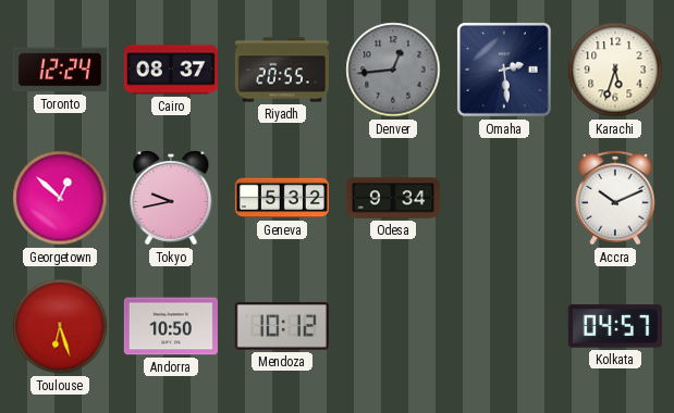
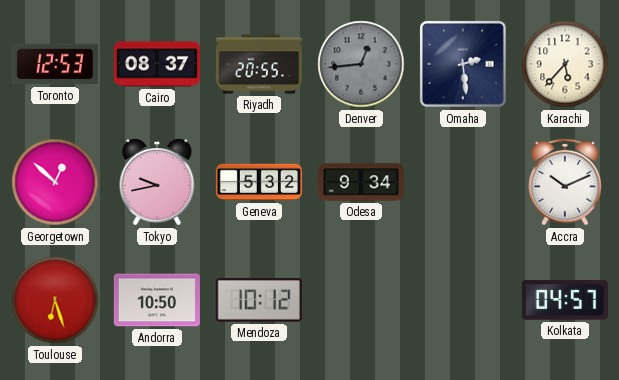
Toronto: 12:24 -> 12:53 (55, 64)
Karachi: 5:33 -> 5:37 (565, 64)
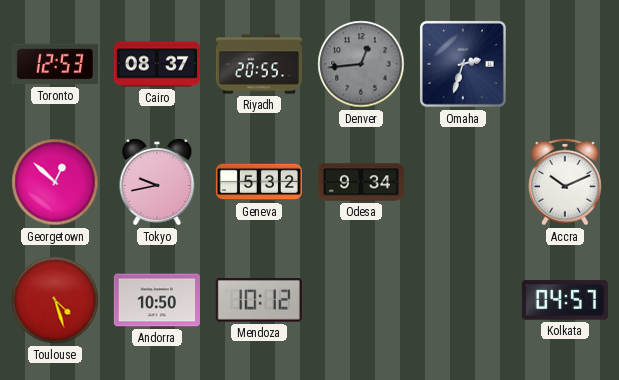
Omaha: 2:29 -> 2:33 (463, 64)
Karachi: 5:37 -> none (565, 64)
Toulouse: 6:27 -> 4:27 (55, 300)
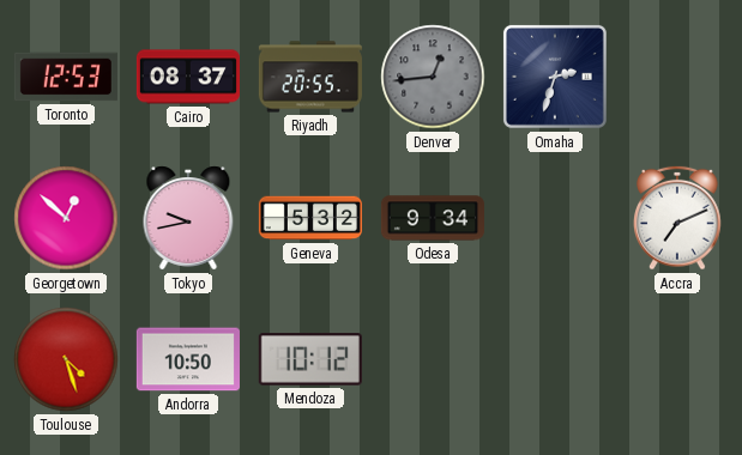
Accra: 10:11 -> 7:11 (678, 218)
Kolkata: 04:57 -> none (565, 300)
